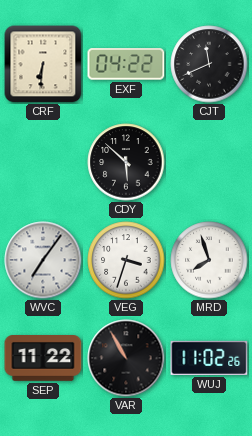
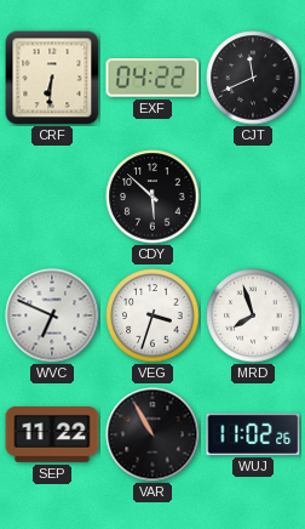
WVC: 7:06 -> 6:49 (52, 315)
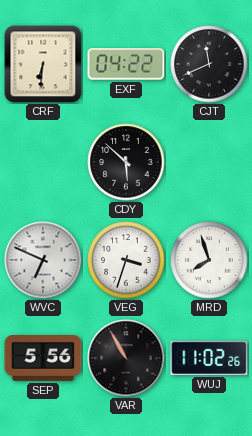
SEP: 11:22 -> 5:56 (43, 359)
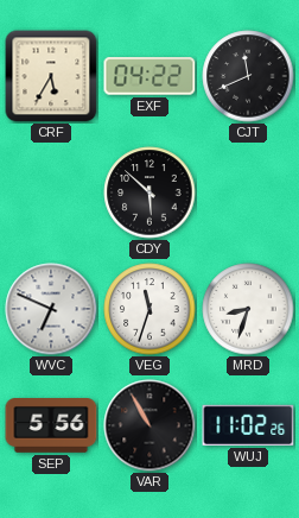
CRF: 6:31 -> 5:35 (51, 76)
VEG: 3:33 -> 11:33 (149, 309)
MRD: 7:57 -> 8:33 (248, 309)
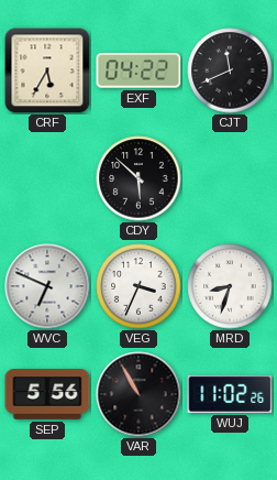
VEG: 11:33 -> 3:34 (138, 286)
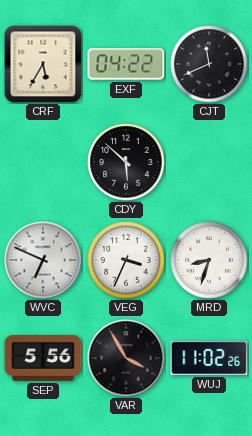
VAR: 10:55 -> 3:55 (126, 358)
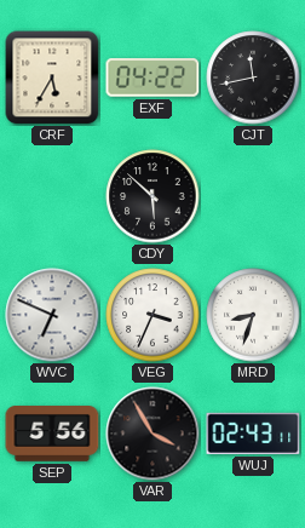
CJT: 11:41 -> 11:43 (253, 78)
WUJ: 11:02 -> 02:43 (253, 434)
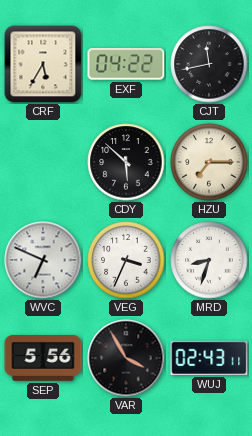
HZU: none -> 7:15 (209, 162)
